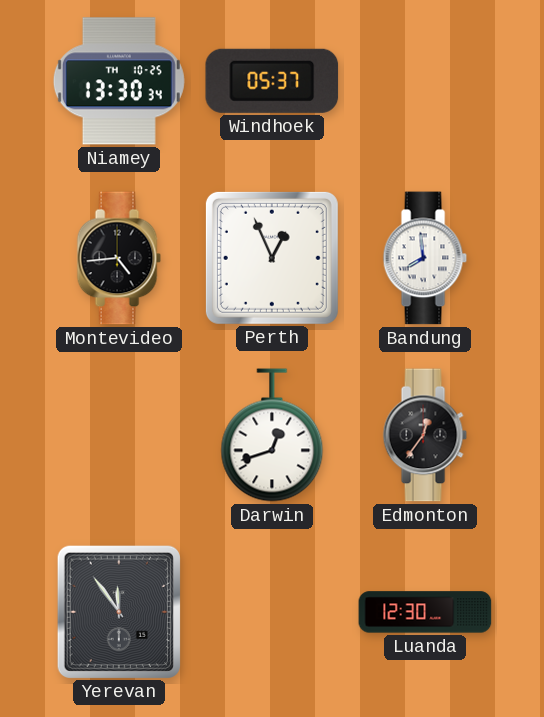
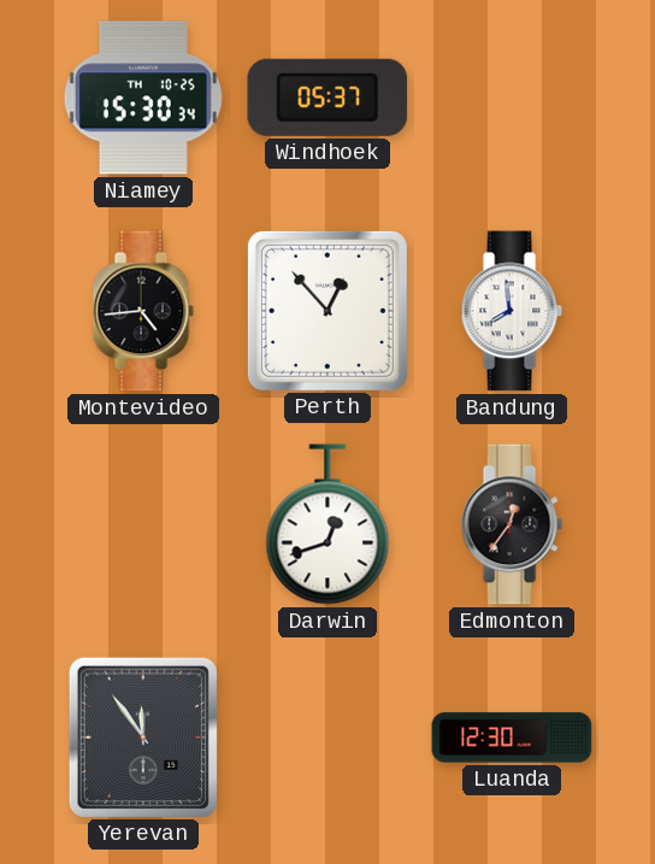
Niamey: 13:30 -> 15:30 (143, 98)
Perth: 12:56 -> 12:53 (327, 311)
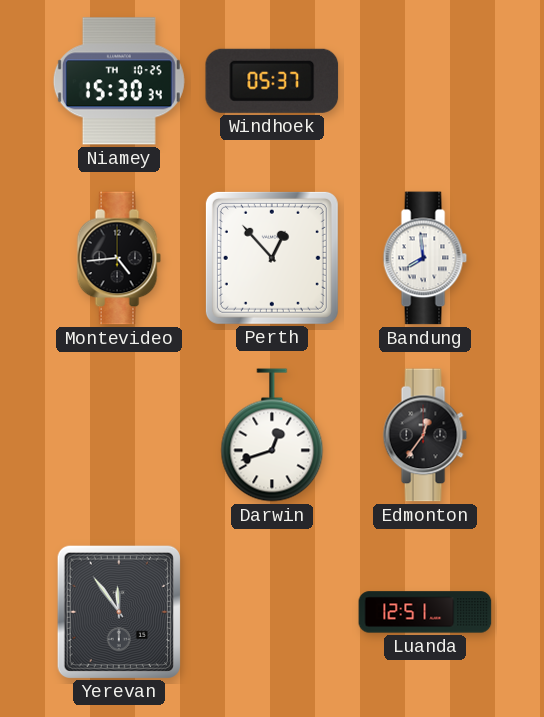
Luanda: 12:30 -> 12:51 (425, 612)
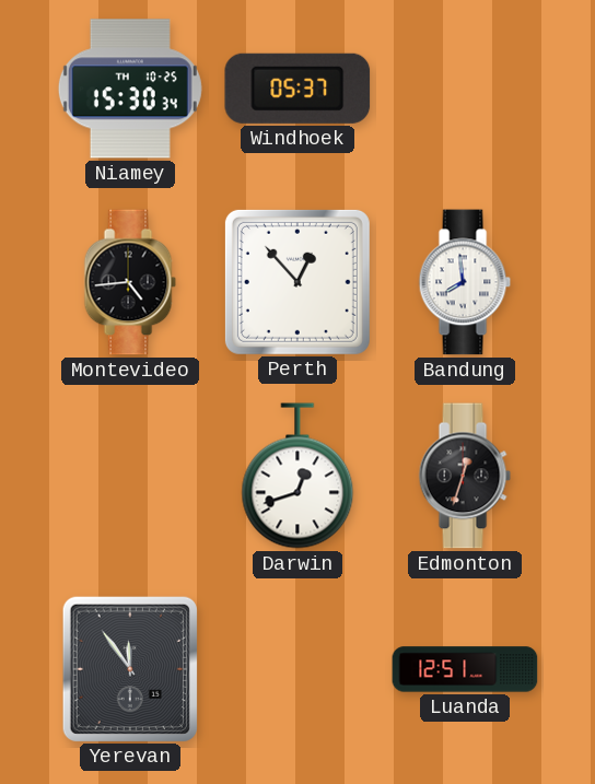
Edmonton: 12:36 -> 12:33 (465, 476)
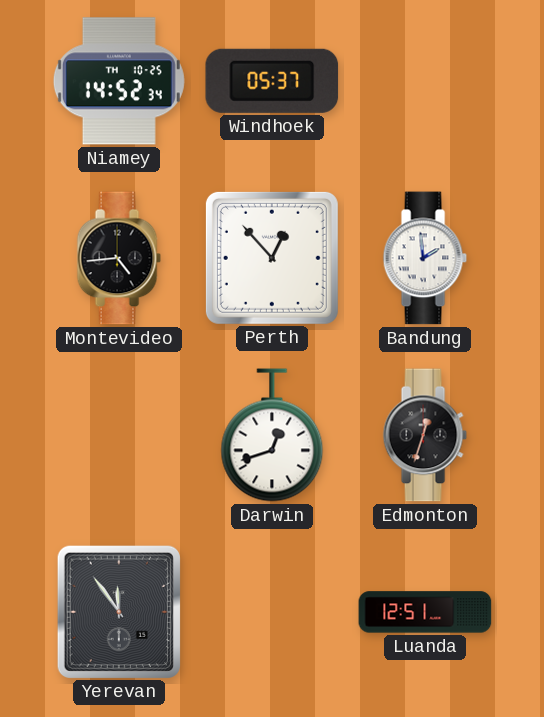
Niamey: 15:30 -> 14:52 (119, 81)
Bandung: 7:59 -> 1:59 (425, 258)
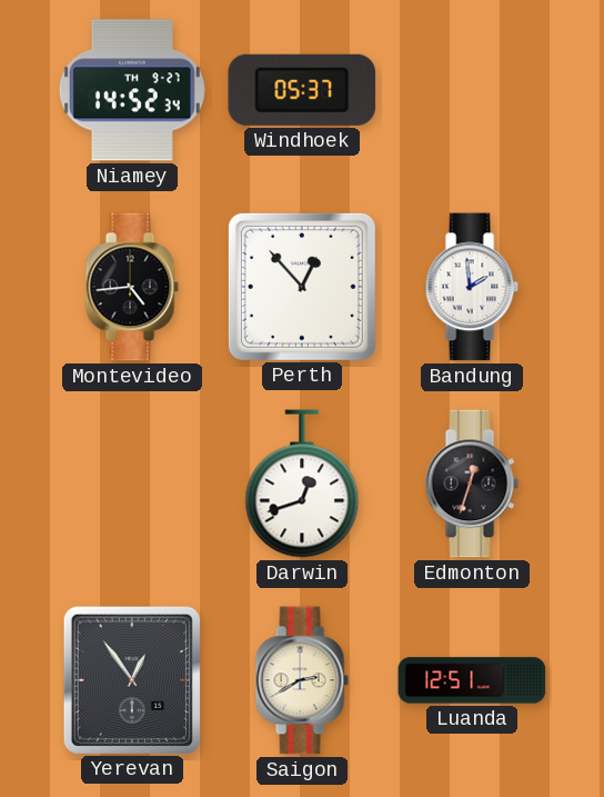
Niamey date: TH 10-25 -> TH 9-27 (132, 90)
Yerevan: 11:54 -> 12:54 (132, 679)
Saigon: none -> 2:40 (302, 680)
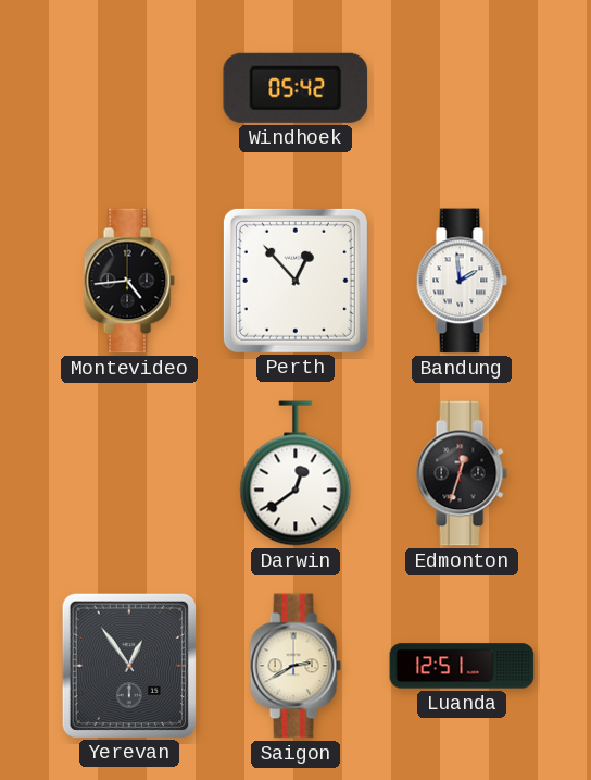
Niamey: 14:52 -> none (132, 90)
Windhoek: 05:37 -> 05:42 (295, 88)
Darwin: 12:42 -> 12:39 (295, 473)
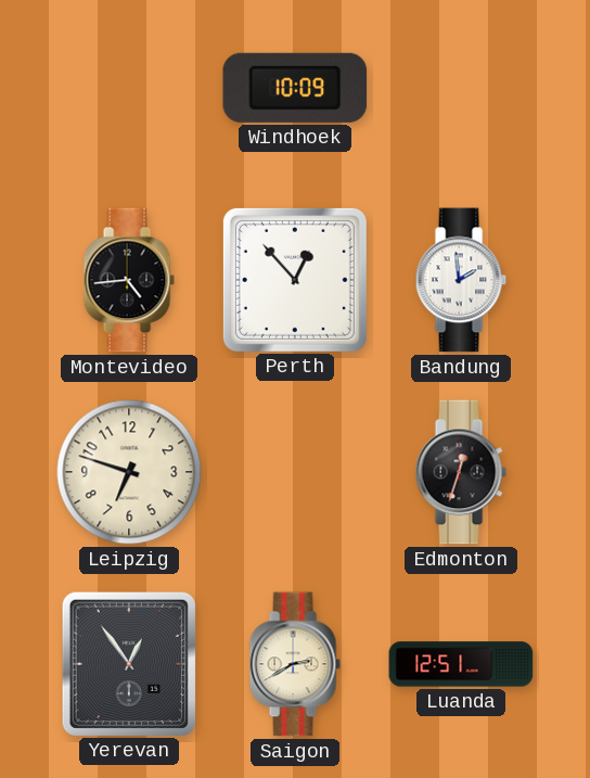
Windhoek: 05:42 -> 10:09 (295, 88)
Leipzig: none -> 6:48 (129, 472)
Darwin: 12:39 -> none (295, 473)
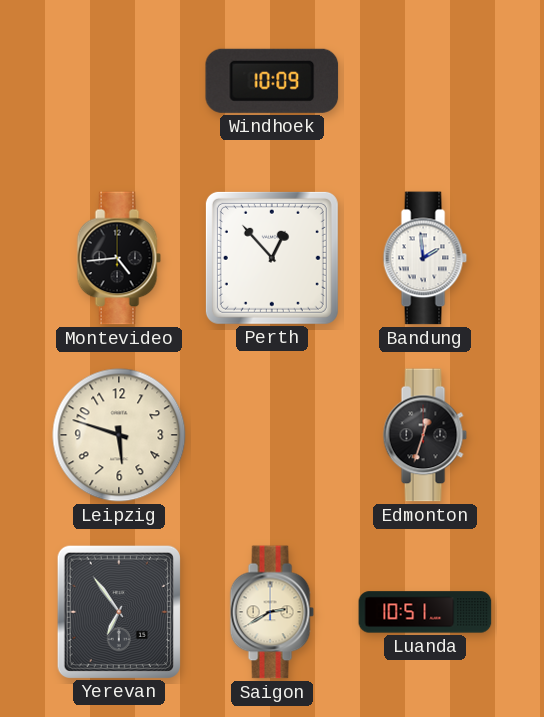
Leipzig: 6:48 -> 5:48 (119, 435)
Yerevan: 12:54 -> 6:54 (119, 611)
Luanda: 12:51 -> 10:51 (425, 612)
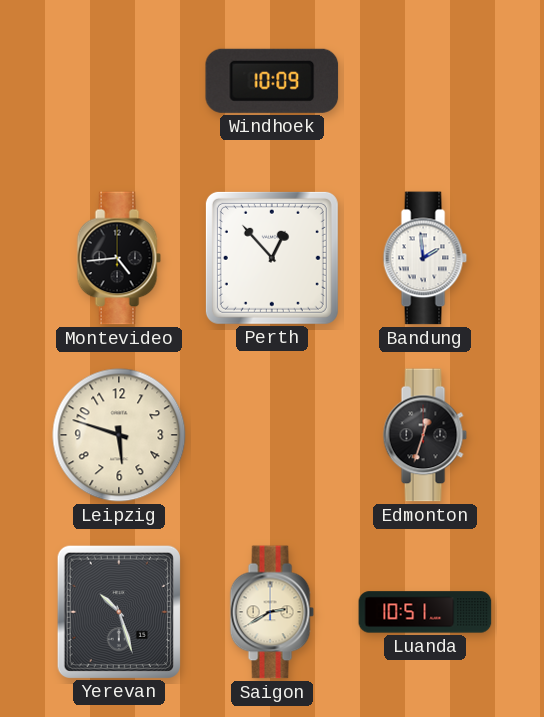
Yerevan: 6:54 -> 10:27 (119, 611)
